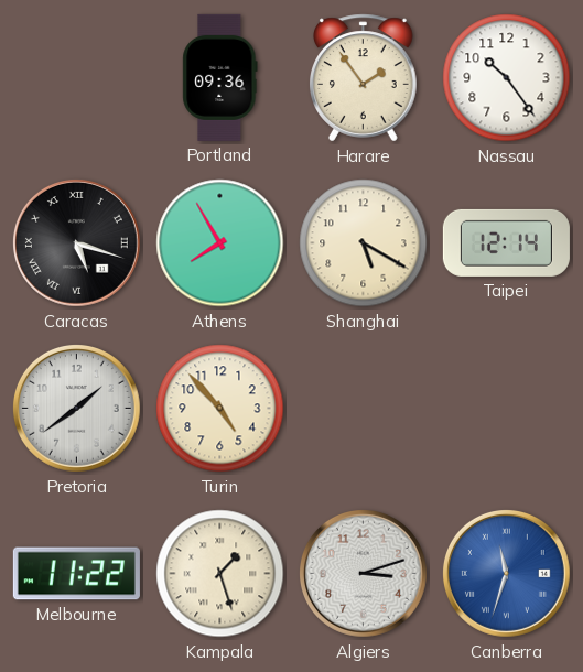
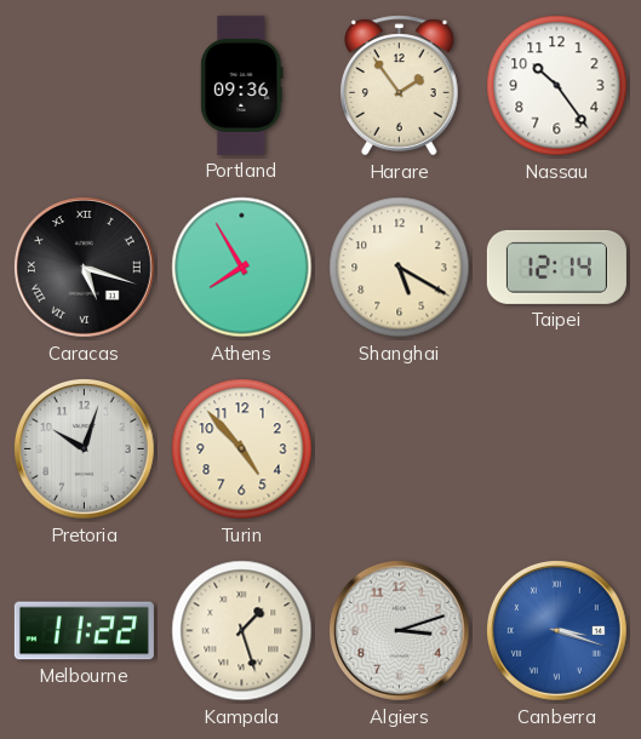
Pretoria: 1:39 -> 10:03 (84, 448)
Canberra: 11:33 -> 3:18 (556, 630)
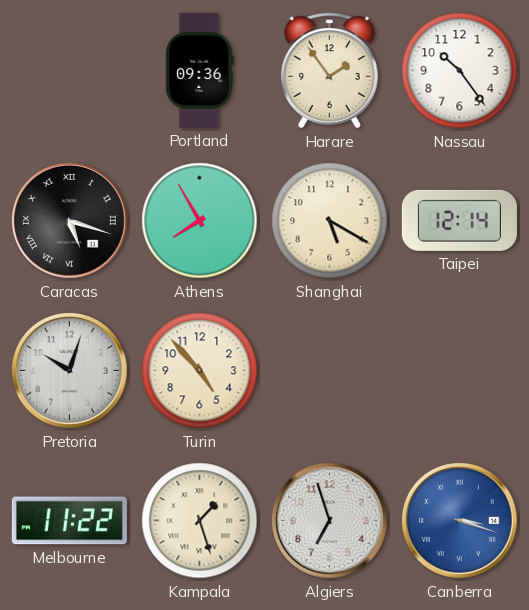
Algiers: 3:12 -> 6:57 (329, 520)
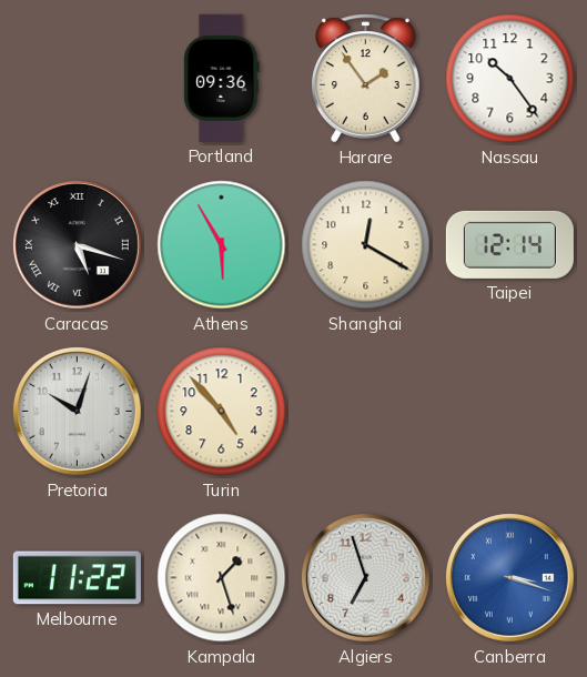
Athens: 7:55 -> 5:55 (222, 245)
Shanghai: 5:20 -> 12:20 (366, 245)
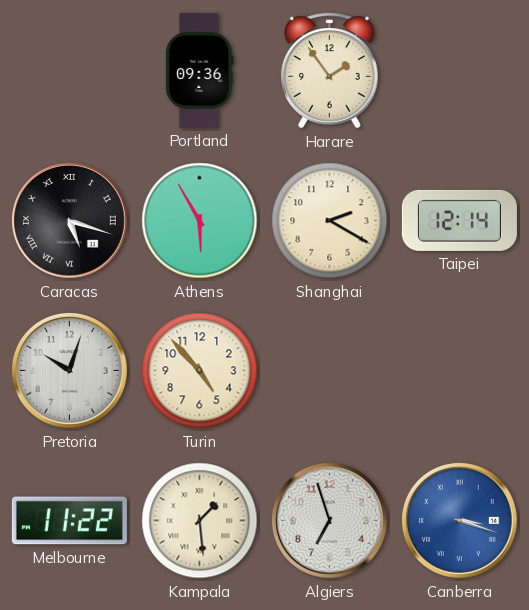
Nassau: 10:24 -> none (510, 79)
Shanghai: 12:20 -> 2:20 (330, 221)
Kampala: 1:27 -> 1:29 (200, 521)
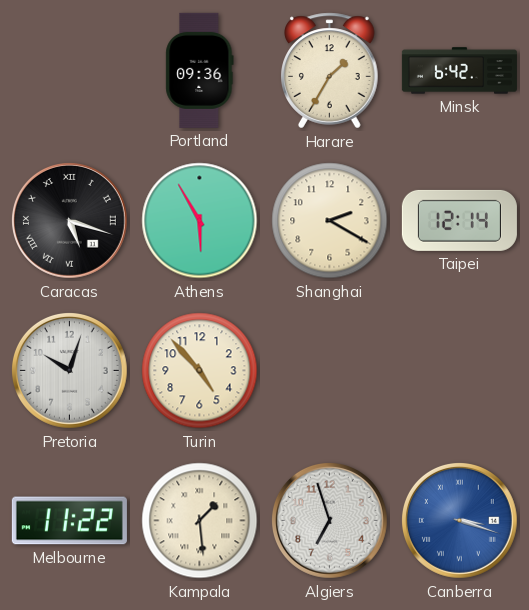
Harare: 1:54 -> 1:35 (330, 71)
Minsk: none -> 6:42 (459, 71)
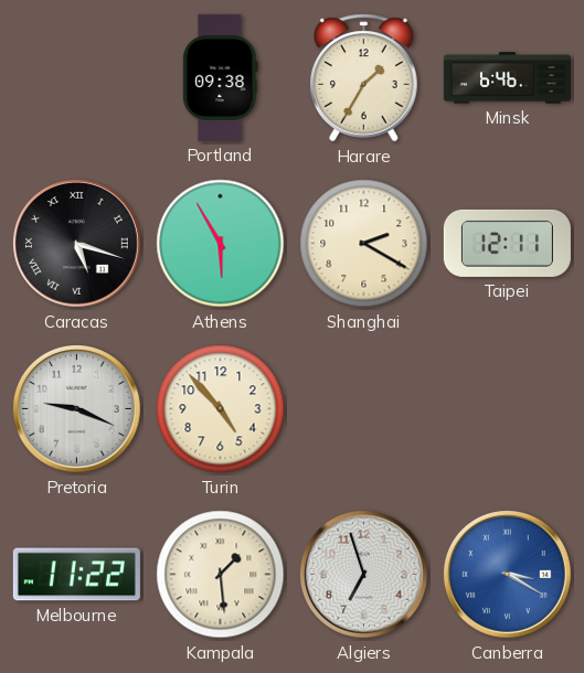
Portland: 09:36 -> 09:38 (221, 77)
Minsk: 6:42 -> 6:46 (507, 78)
Taipei: 12:14 -> 12:11 (507, 243)
Pretoria: 10:03 -> 9:19 (76, 408)
Canberra: 3:18 -> 3:20 (507, 574)
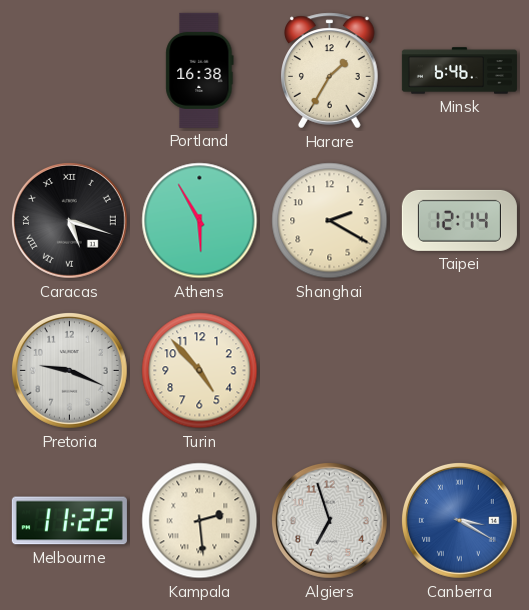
Portland: 09:38 -> 16:38 (200, 70)
Taipei: 12:11 -> 12:14 (459, 220)
Kampala: 1:29 -> 2:29 (200, 521)
